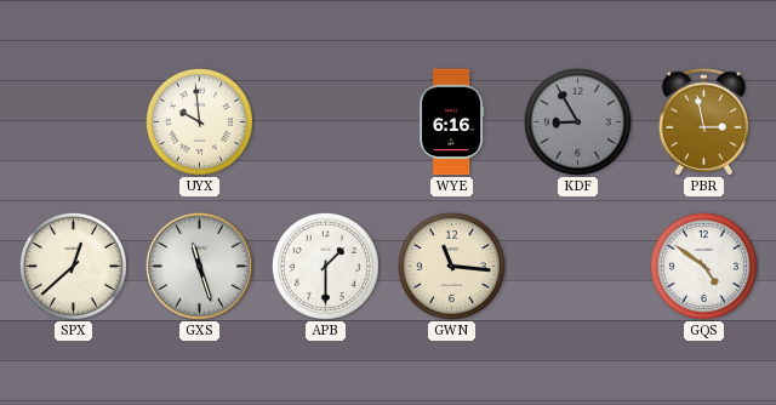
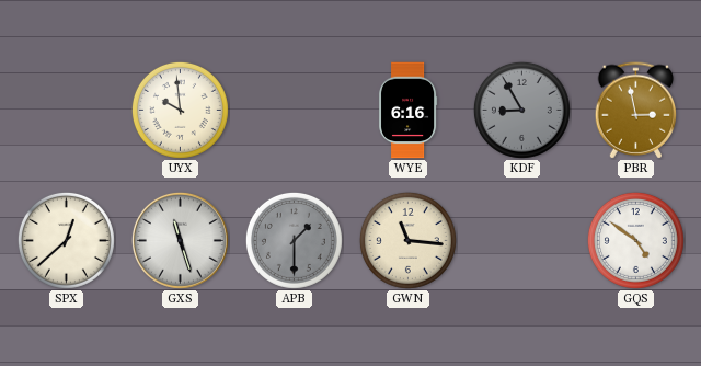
APB dial: white -> grey (294, 240)
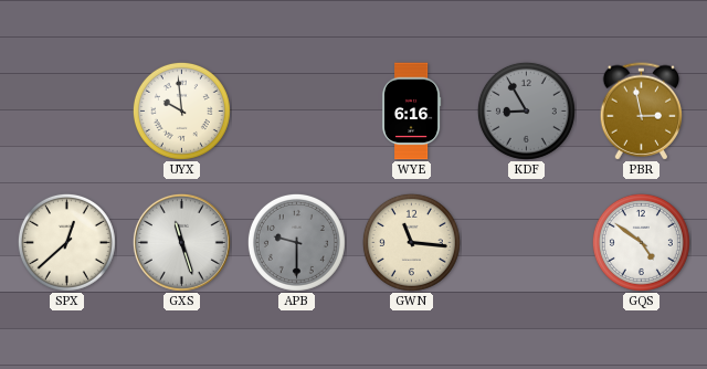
APB: 1:30 -> 9:30 (296, 242)
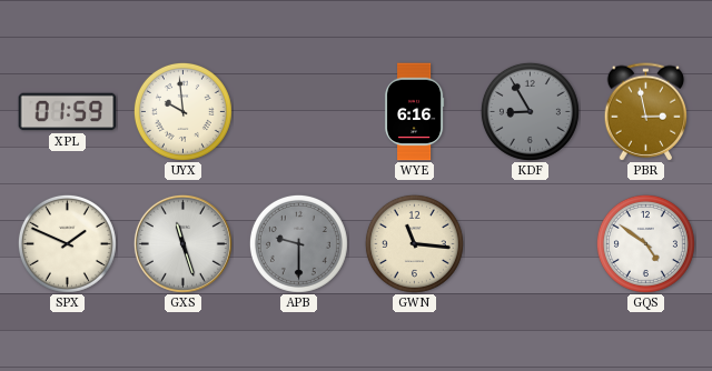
XPL: none -> 01:59 (68, 112)
SPX: 12:38 -> 1:49 (67, 243)
